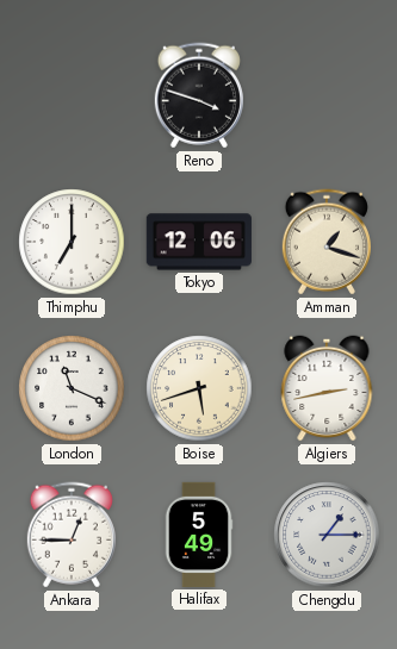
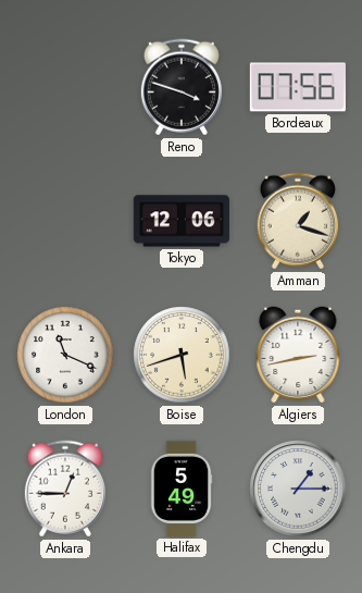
Bordeaux: none -> 07:56 (298, 87)
Thimphu: 7:00 -> none (72, 242)
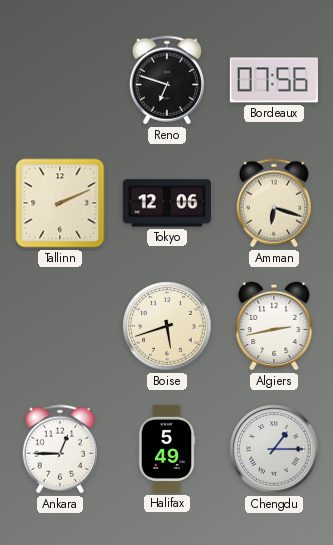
Reno: 3:48 -> 6:48 (167, 80)
Tallinn: none -> 2:11 (60, 203)
Amman: 1:18 -> 6:18 (274, 203)
London: 11:19 -> none (65, 355)
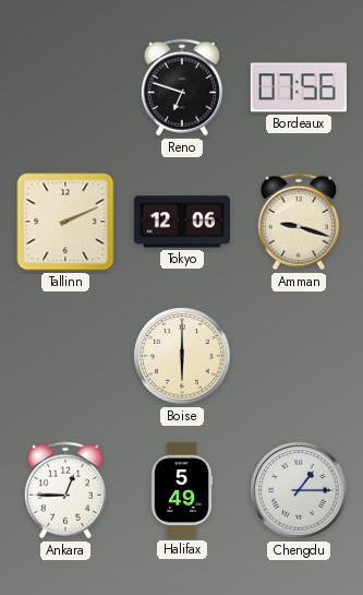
Amman: 6:18 -> 9:18 (299, 222)
Boise: 5:42 -> 6:00 (182, 356)
Algiers: 2:43 -> none (274, 326)
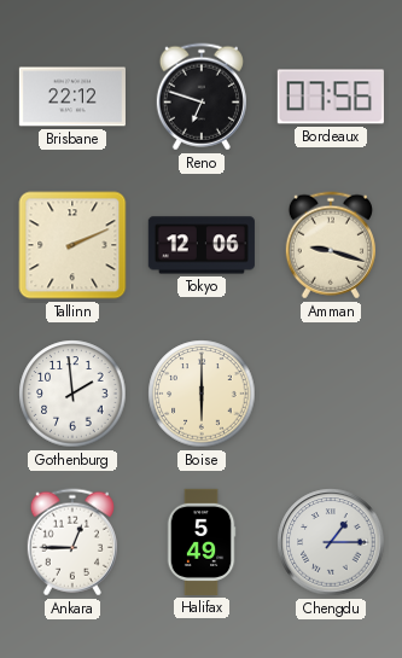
Brisbane: none -> 22:12 (72, 97)
Gothenburg: none -> 1:59 (72, 394)
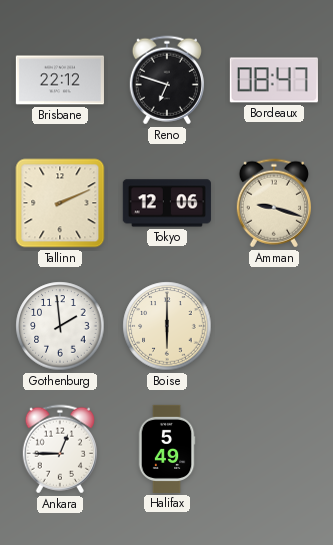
Bordeaux: 07:56 -> 08:47 (274, 80)
Chengdu: 1:15 -> none (331, 542)
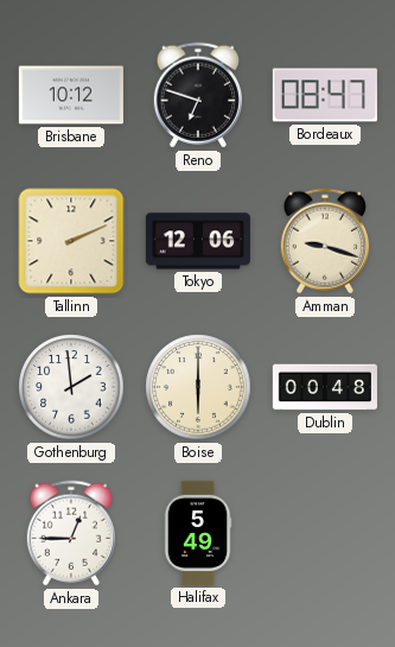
Brisbane: 22:12 -> 10:12 (71, 95)
Dublin: none -> 00:48 (325, 387)
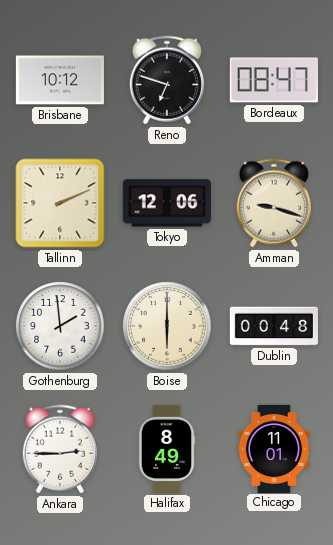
Ankara: 12:45 -> 2:45 (60, 449)
Halifax: 5:49 -> 8:49 (167, 449)
Chicago: none -> 11:01 (274, 448)
